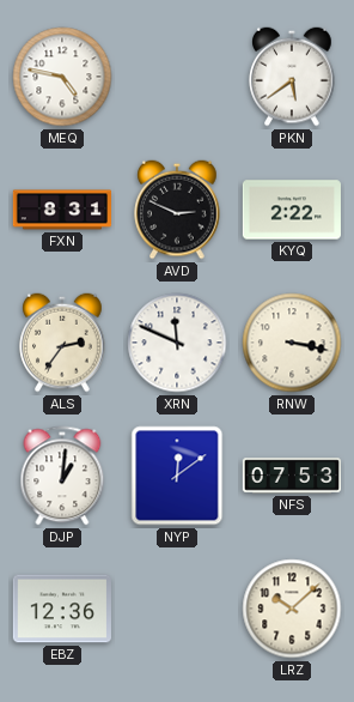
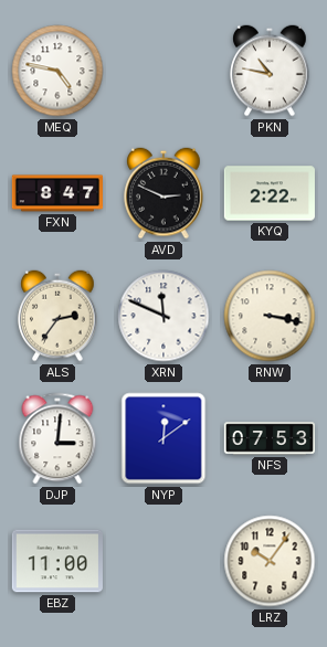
PKN: 5:39 -> 10:47 (270, 71)
FXN: 8:31 -> 8:47 (56, 193)
DJP: 1:01 -> 3:01 (57, 438)
EBZ: 12:36 -> 11:00 (57, 561)
LRZ: 10:08 -> 10:06 (270, 561)
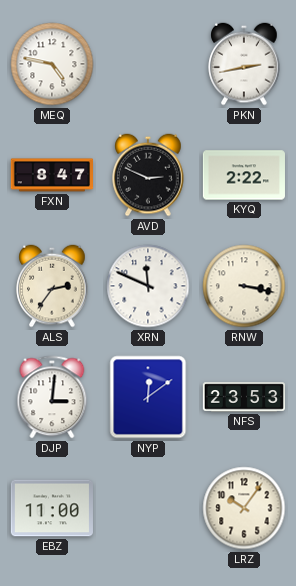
PKN: 10:47 -> 2:43 (244, 64)
NFS: 07:53 -> 23:53 (243, 397)
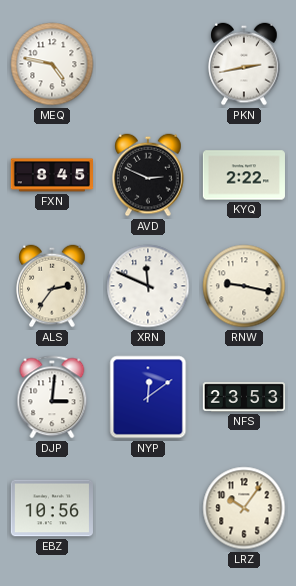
FXN: 8:47 -> 8:45 (51, 175)
RNW: 3:17 -> 9:17 (244, 286)
EBZ: 11:00 -> 10:56 (52, 508)
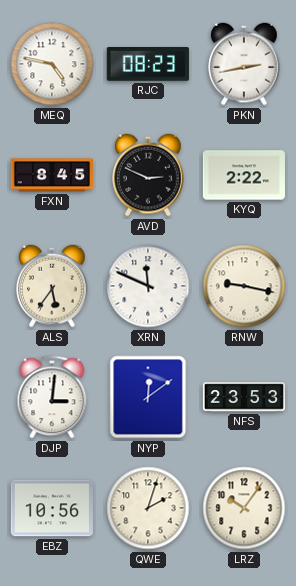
RJC: none -> 08:23 (148, 65)
ALS: 2:36 -> 5:36 (52, 286)
QWE: none -> 2:03 (148, 508)
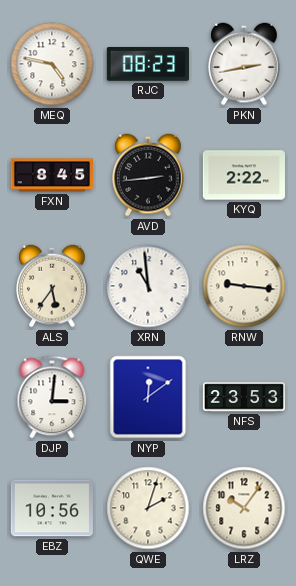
AVD: 2:49 -> 2:44 (148, 175)
XRN: 11:49 -> 10:59 (148, 286)
RNW: 9:17 -> 9:16 (244, 286)
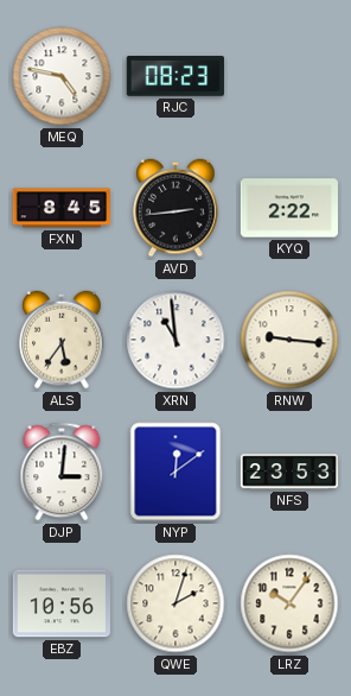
PKN: 2:43 -> none (244, 64)
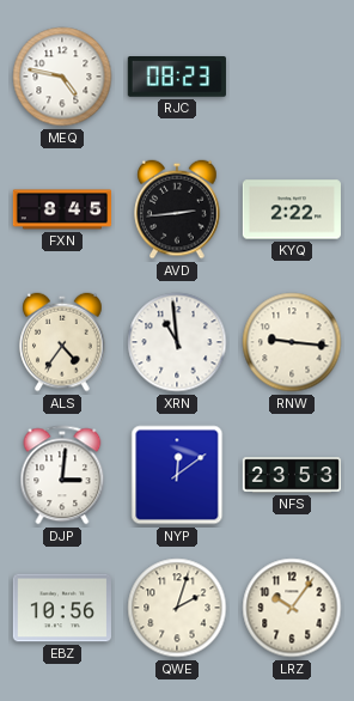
ALS: 5:36 -> 4:36 (62, 342)
